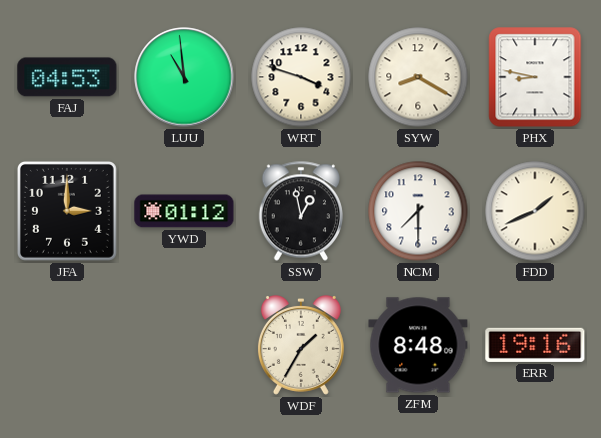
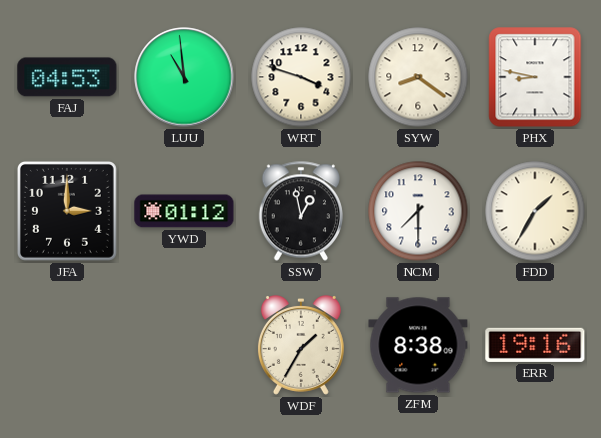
SYW: 8:20 -> 8:21 (418, 77)
FDD: 1:41 -> 1:35 (535, 211)
ZFM: 8:48 -> 8:38 (418, 345)
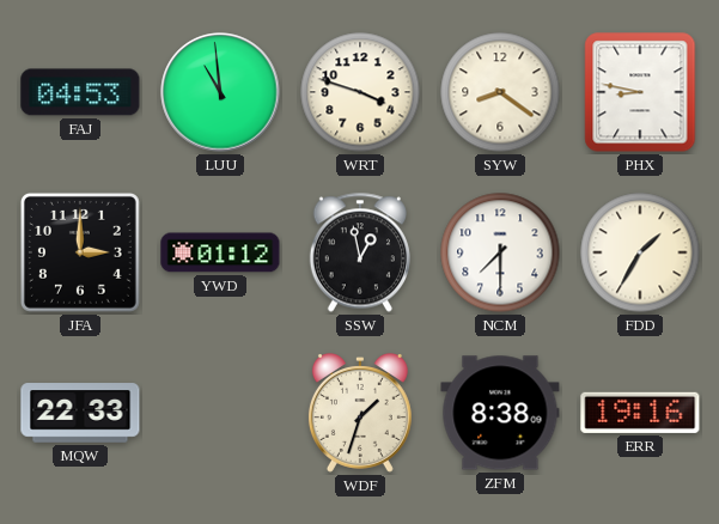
MQW: none -> 22:33 (80, 413)
WDF: 1:35 -> 1:33 (360, 414)
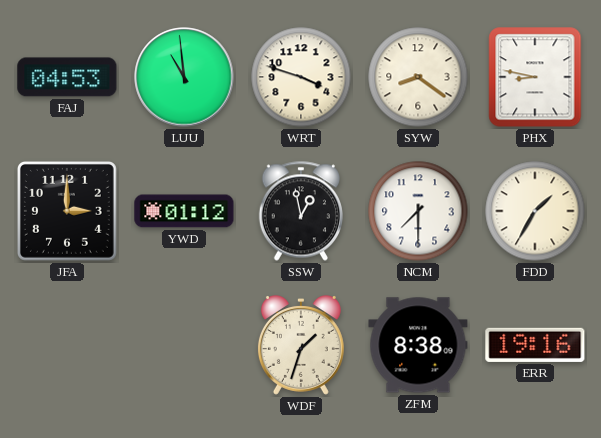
MQW: 22:33 -> none (80, 413)
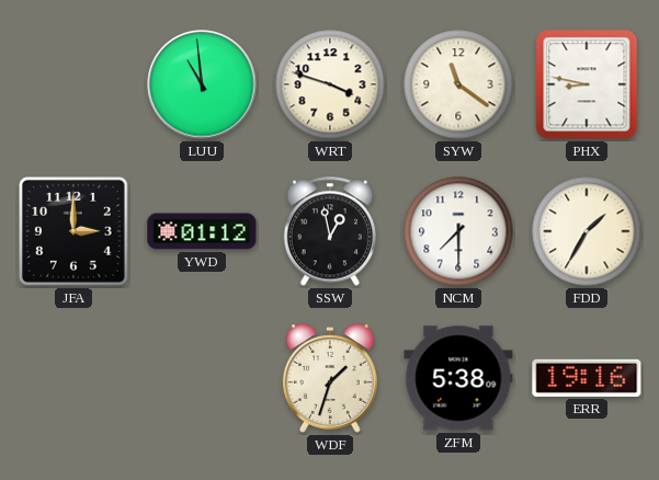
FAJ: 04:53 -> none (67, 77)
SYW: 8:21 -> 11:21 (458, 84)
ZFM: 8:38 -> 5:38 (458, 378)
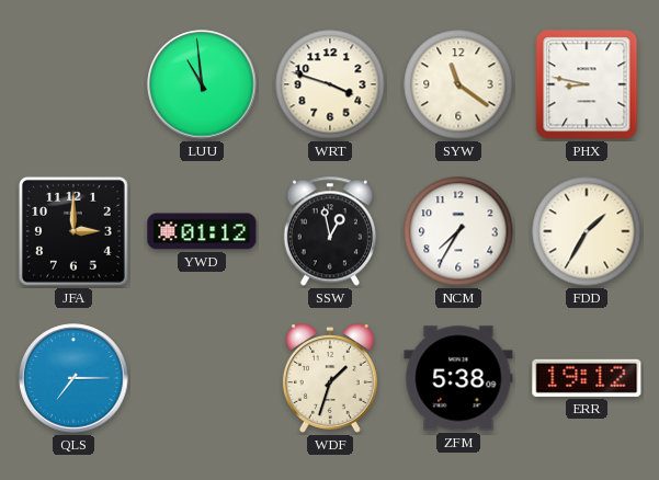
NCM: 7:30 -> 7:35 (458, 231)
QLS: none -> 7:15 (73, 378)
ERR: 19:16 -> 19:12 (587, 378)
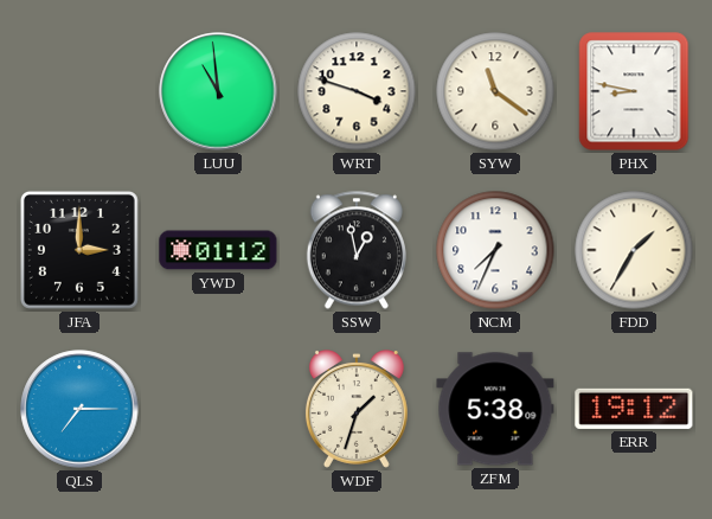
NCM: 7:35 -> 7:34 (495, 250)
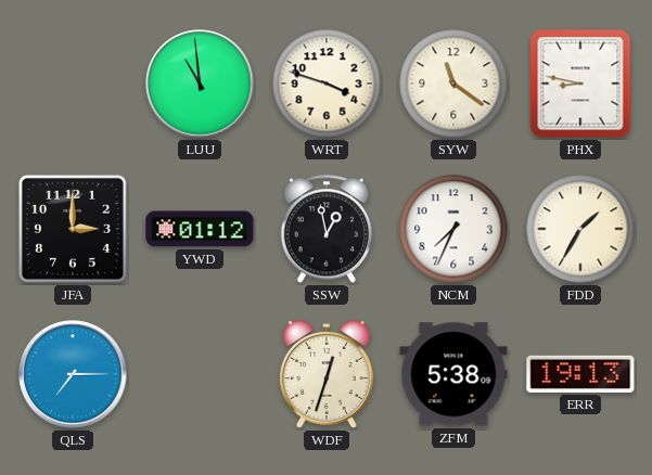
WDF: 1:33 -> 12:33 (327, 375)
ERR: 19:12 -> 19:13 (580, 374)
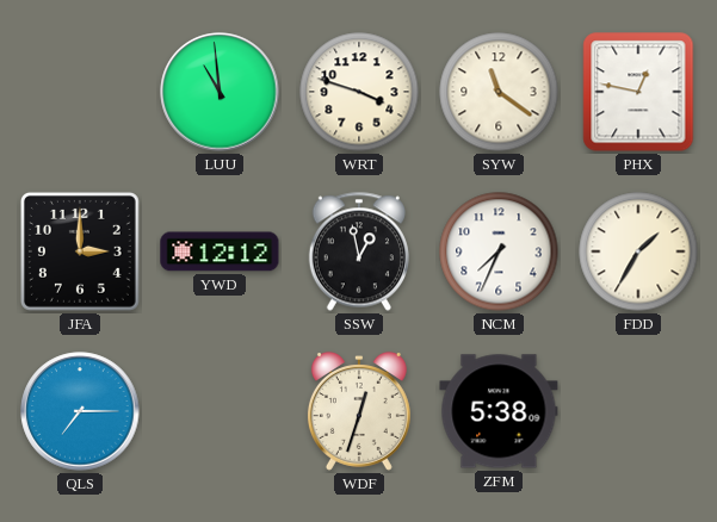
PHX: 8:47 -> 12:47 (638, 92)
YWD: 01:12 -> 12:12 (220, 251)
ERR: 19:13 -> none (580, 374)
